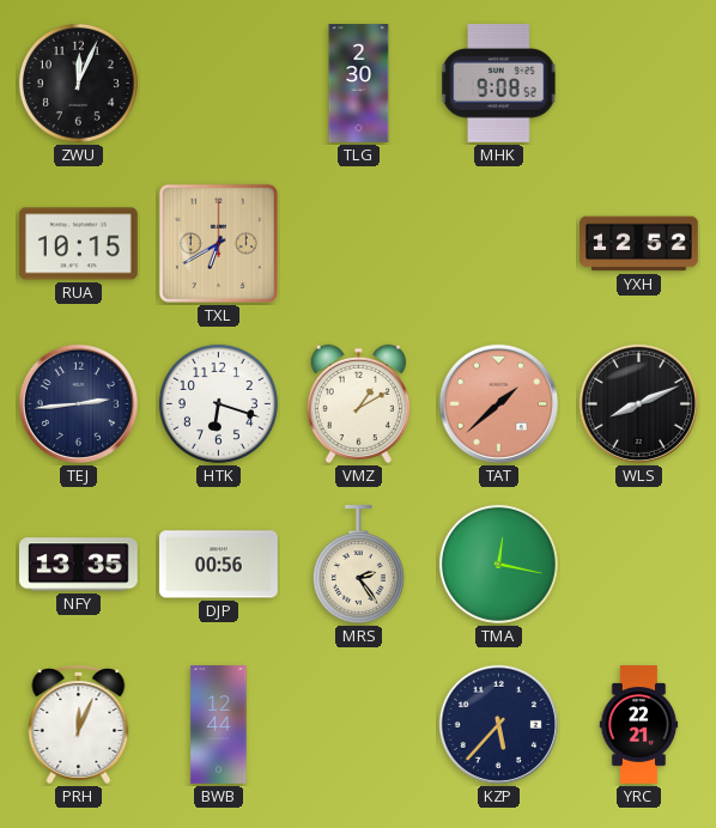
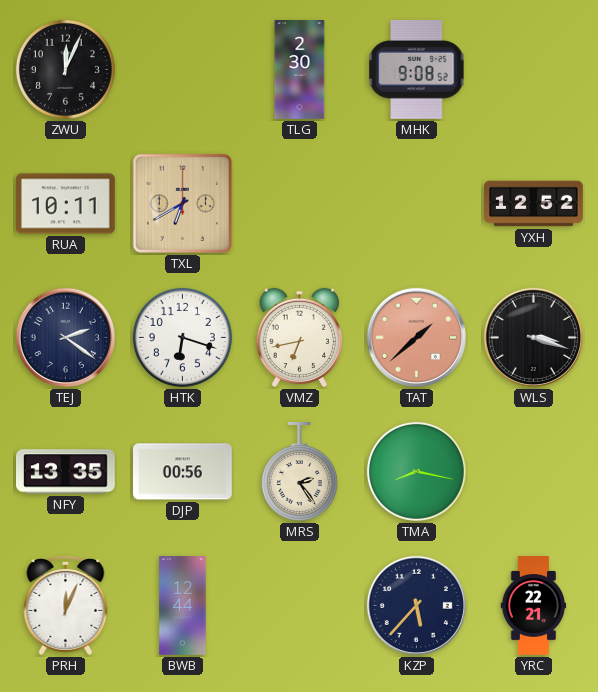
RUA: 10:15 -> 10:11 (66, 204)
TEJ: 2:44 -> 2:21 (65, 337)
VMZ: 1:10 -> 6:43 (299, 338)
WLS: 8:11 -> 3:18 (533, 337)
TMA: 12:17 -> 8:17 (416, 471)
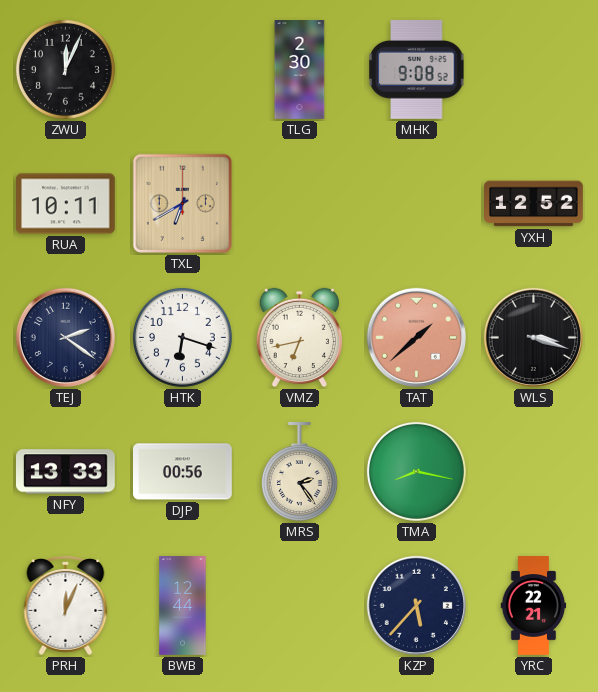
NFY: 13:35 -> 13:33 (66, 472)
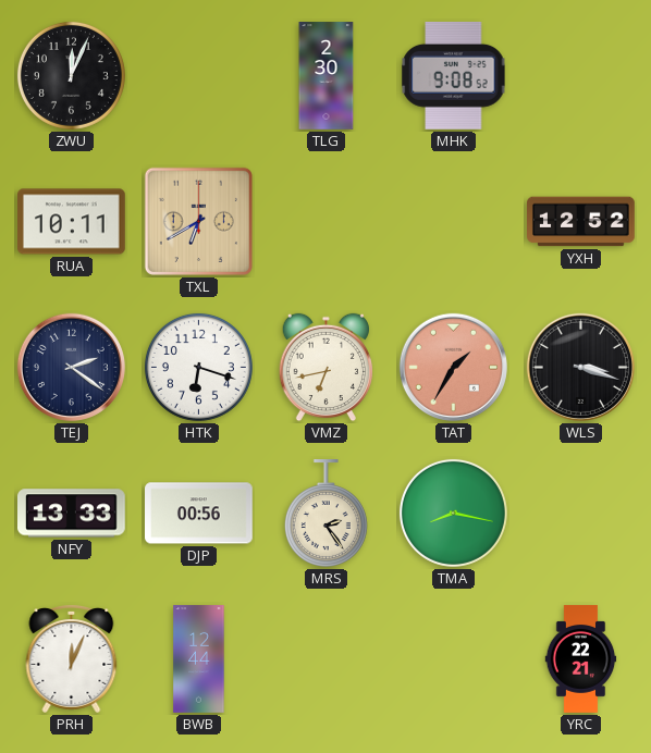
TAT: 1:38 -> 1:35 (453, 367)
KZP: 5:37 -> none (416, 605)
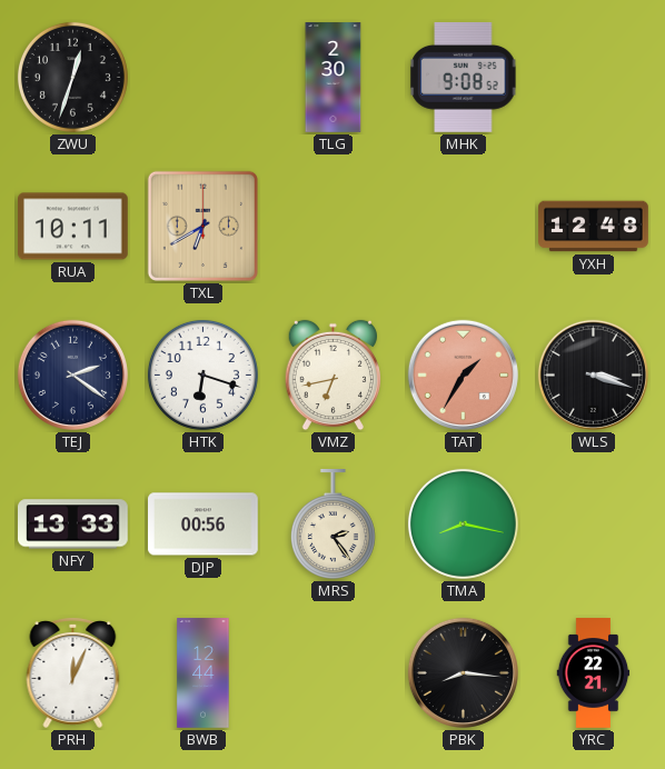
ZWU: 12:04 -> 12:33 (72, 77)
YXH: 12:52 -> 12:48 (594, 227)
PBK: none -> 8:16 (463, 672)
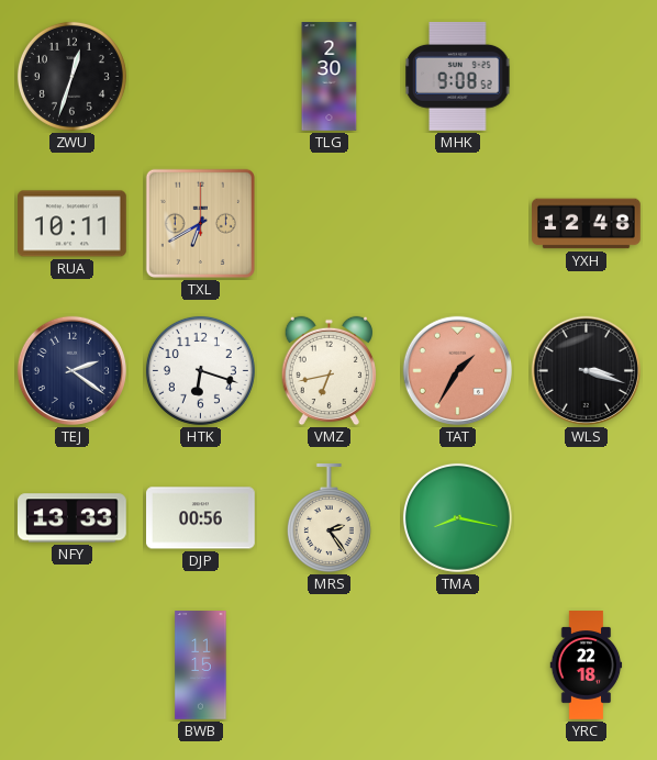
PRH: 12:04 -> none (73, 673)
BWB: 12:44 -> 11:15 (201, 666)
PBK: 8:16 -> none (463, 672)
YRC: 22:21 -> 22:18 (587, 666)
